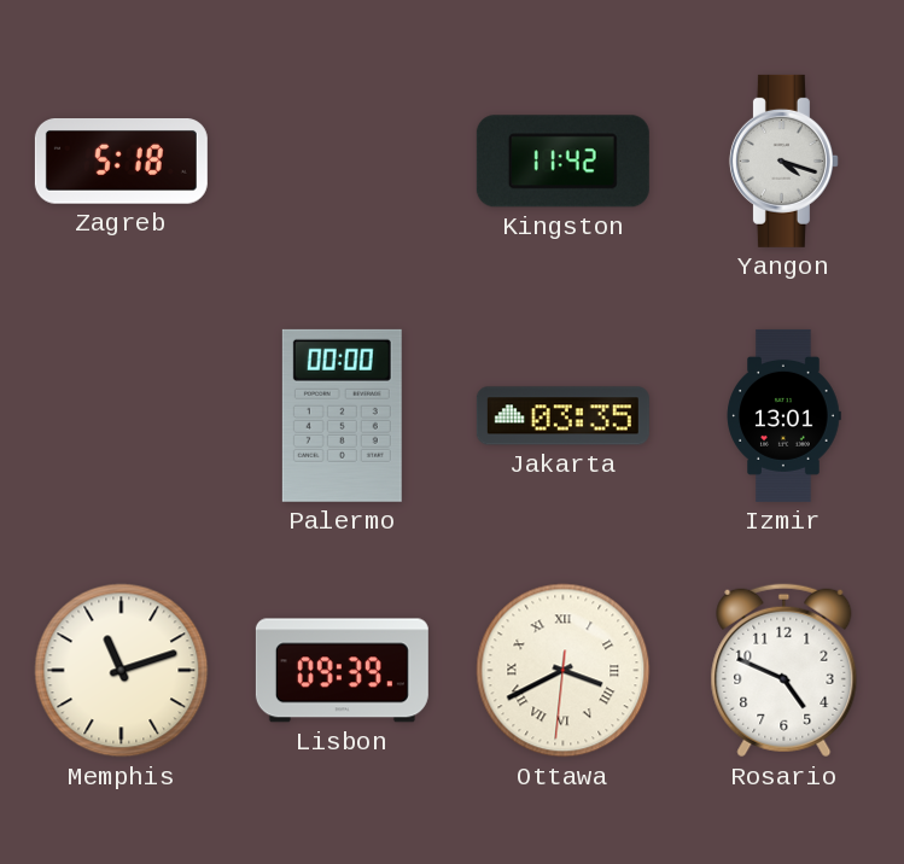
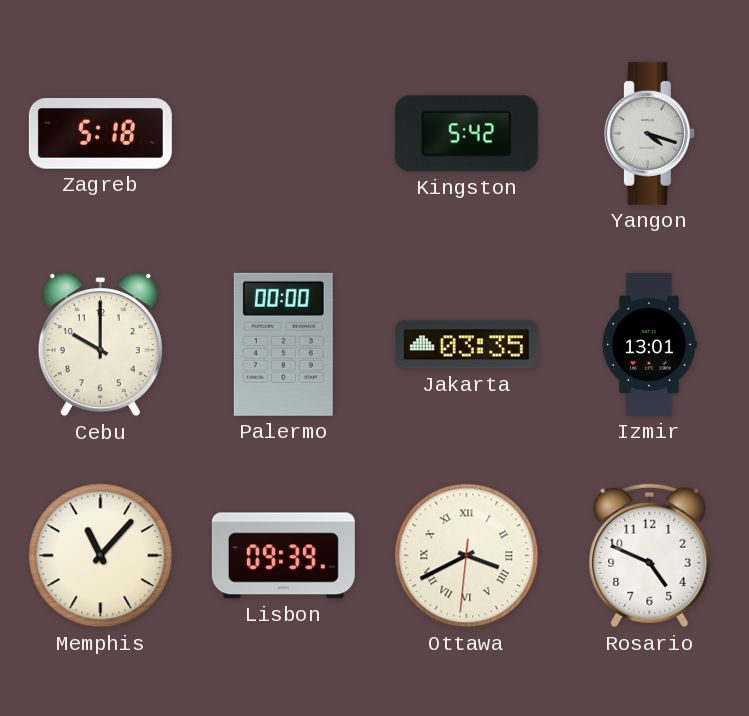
Kingston: 11:42 -> 5:42 (466, 134)
Cebu: none -> 10:00 (100, 345)
Memphis: 11:12 -> 11:07 (101, 556)
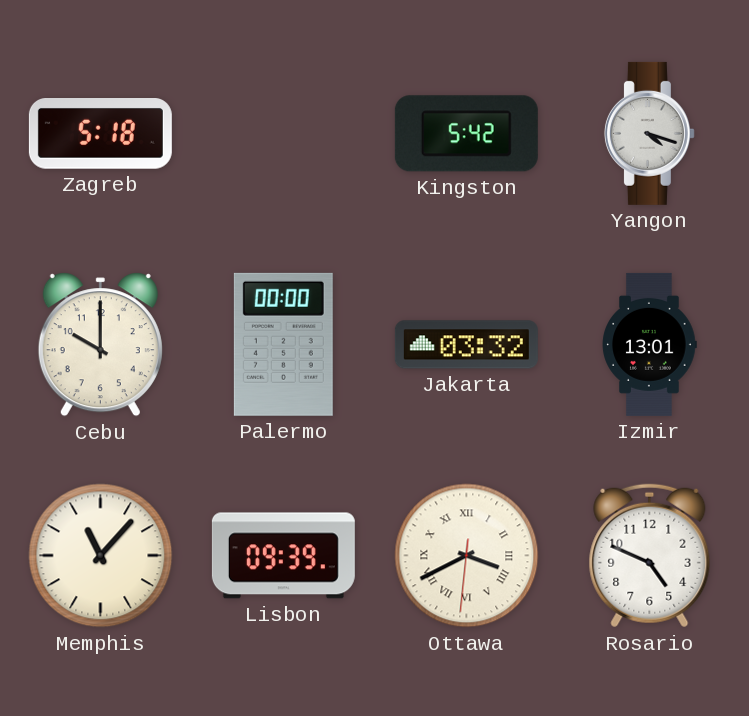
Jakarta: 03:35 -> 03:32 (466, 345)
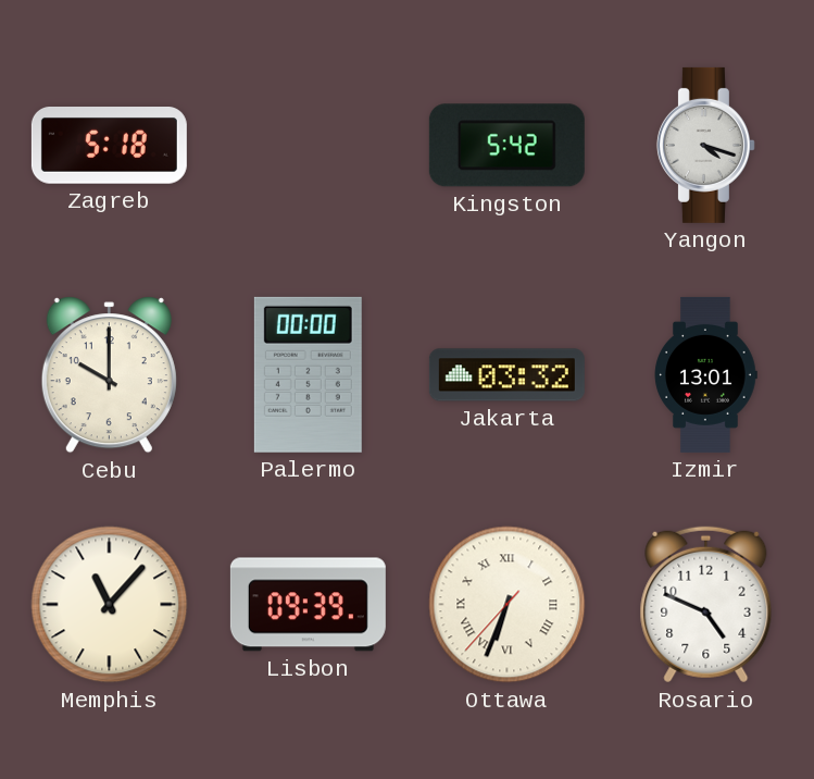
Ottawa: 3:40 -> 6:33 (508, 605)
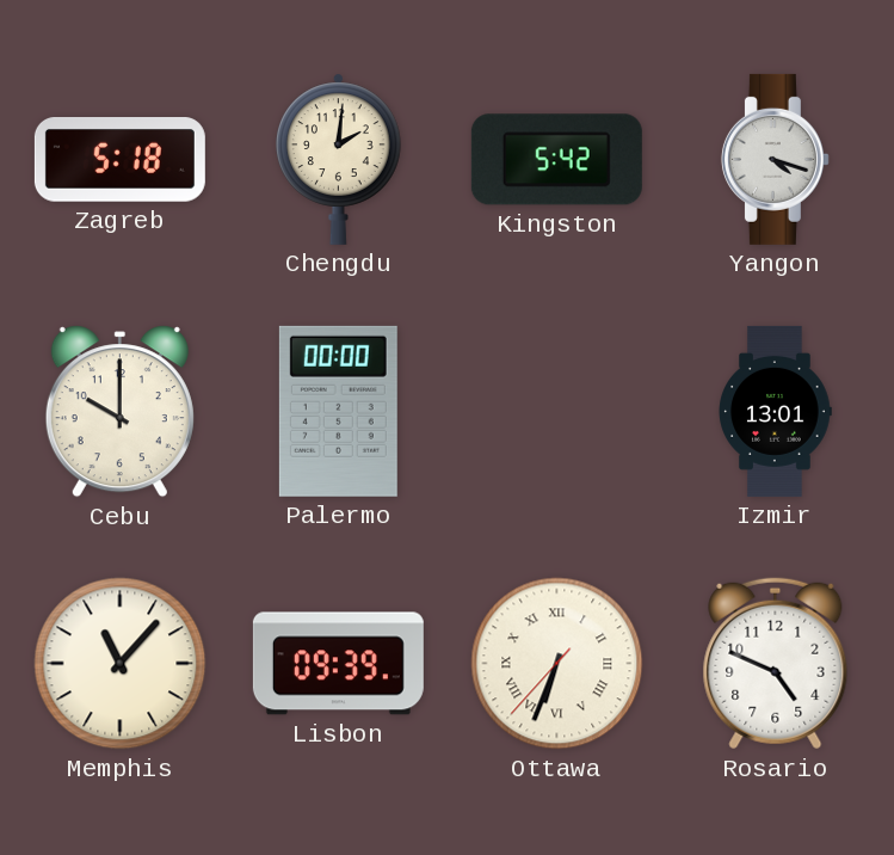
Chengdu: none -> 2:01 (339, 159)
Jakarta: 03:32 -> none (506, 375)
